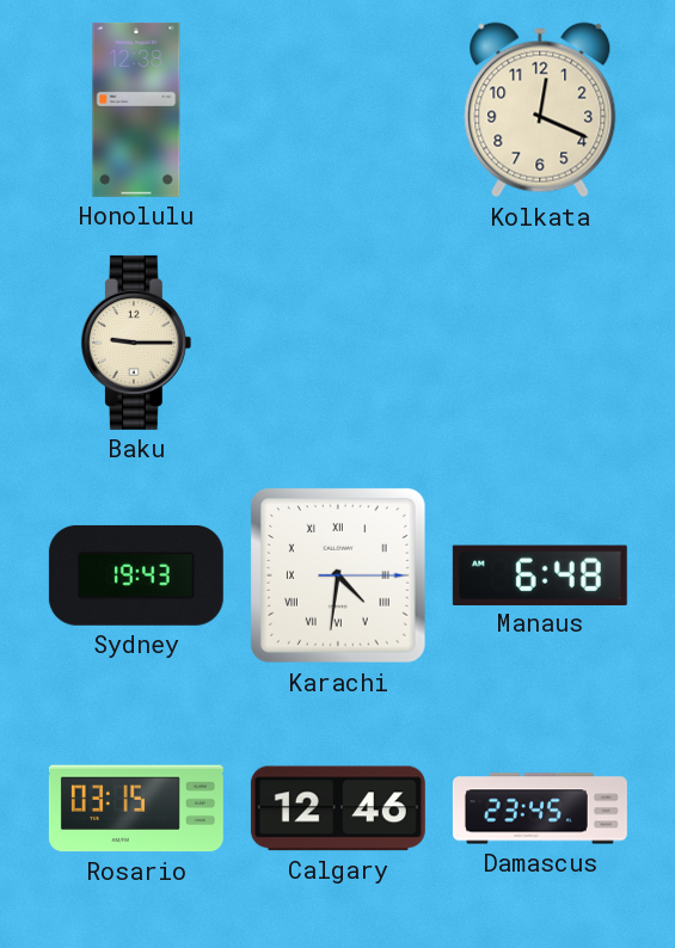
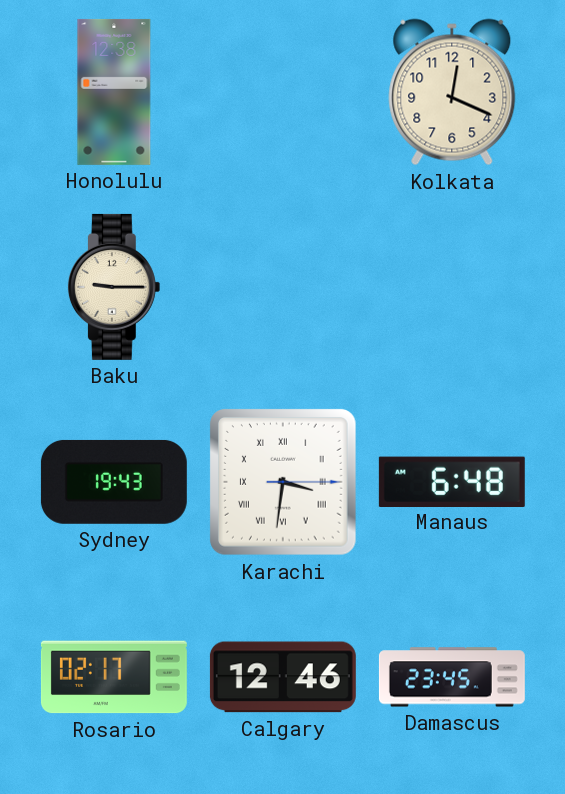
Karachi: 4:31 -> 3:31 (284, 483)
Rosario: 03:15 -> 02:17 (114, 677)
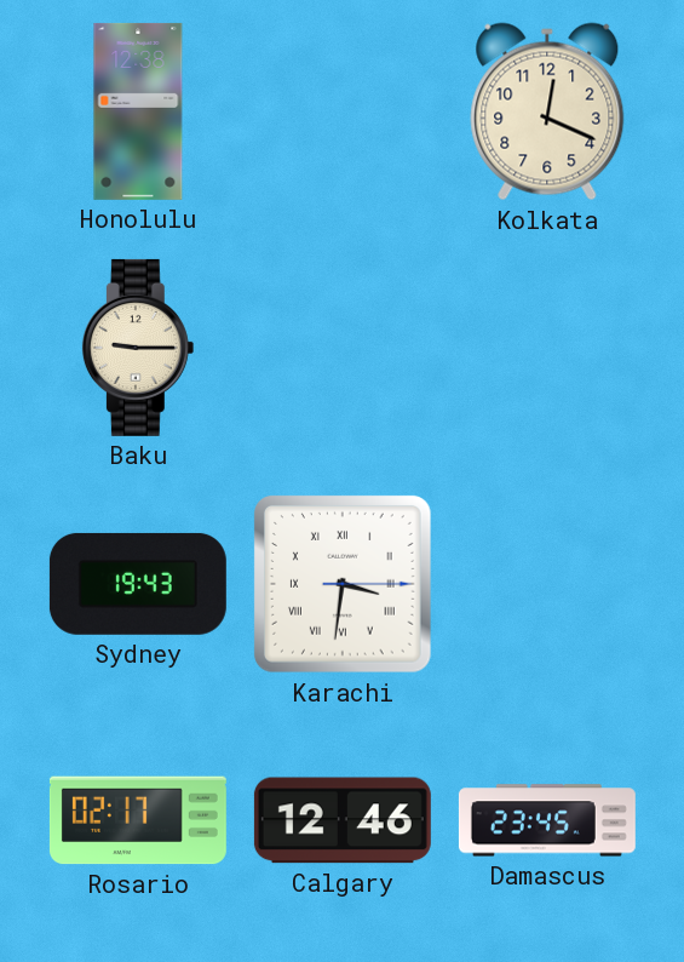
Manaus: 6:48 -> none (452, 481)
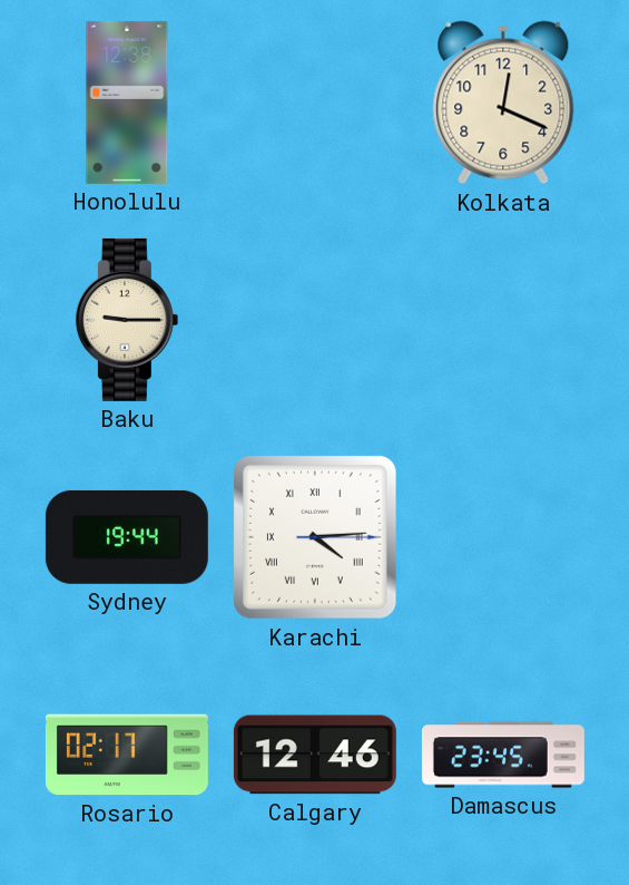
Sydney: 19:43 -> 19:44 (127, 537)
Karachi: 3:31 -> 4:14 (316, 538)
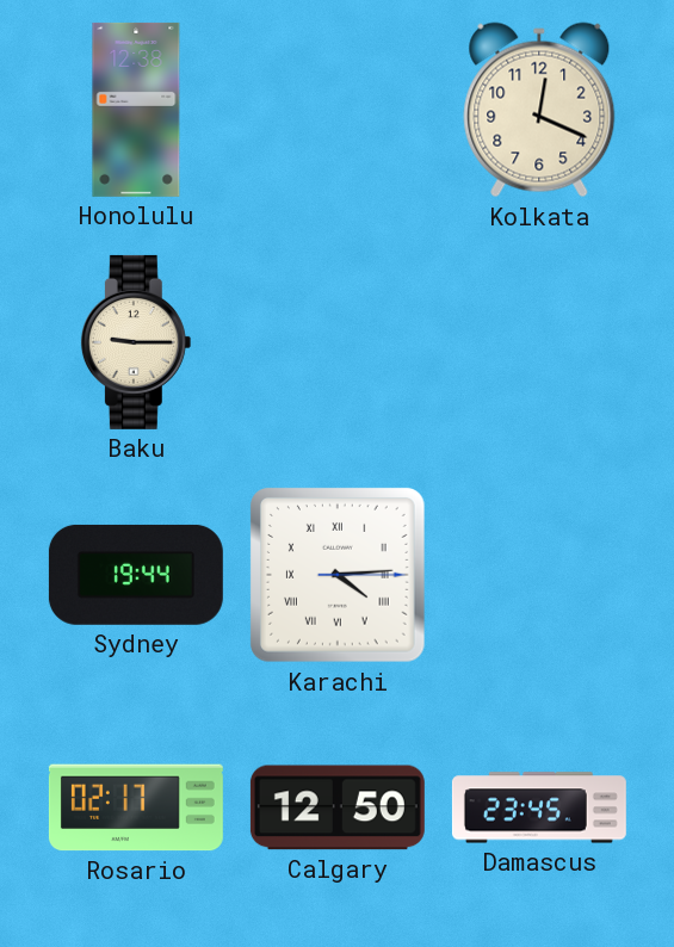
Calgary: 12:46 -> 12:50 (338, 807)
